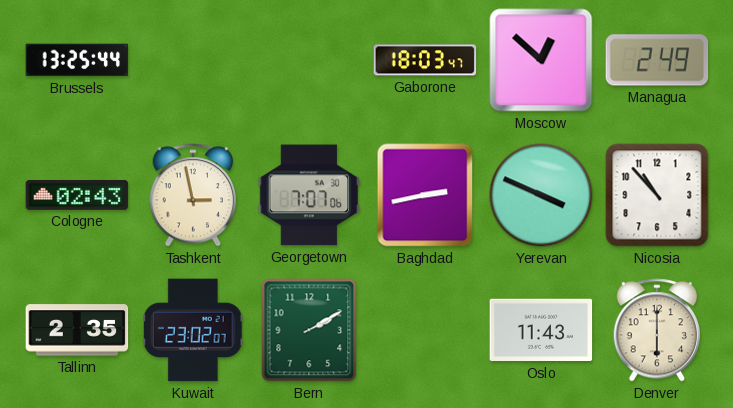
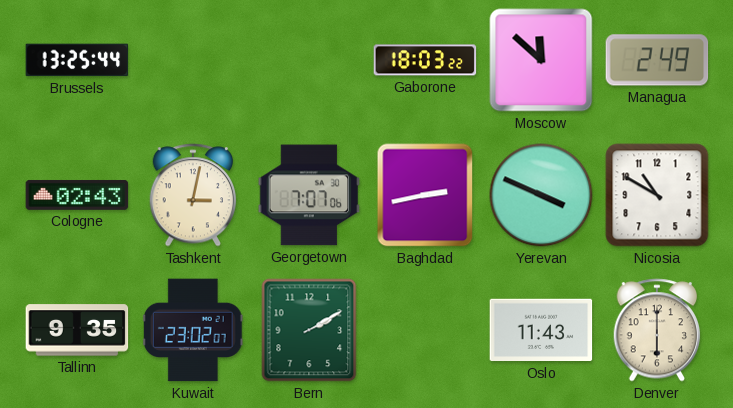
Gaborone: 18:03:47 -> 18:03:22 (425, 60)
Moscow: 12:52 -> 11:52 (541, 60)
Tashkent: 2:58 -> 3:02 (193, 195)
Nicosia: 10:53 -> 10:50 (657, 195)
Tallinn: 2:35 -> 9:35 (77, 330)
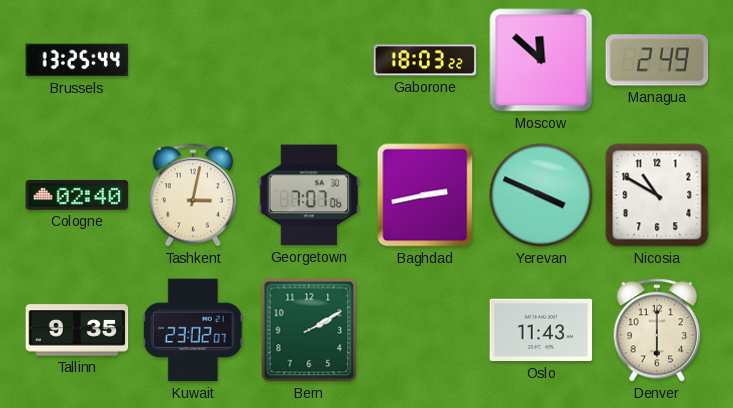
Cologne: 02:43 -> 02:40 (77, 195)
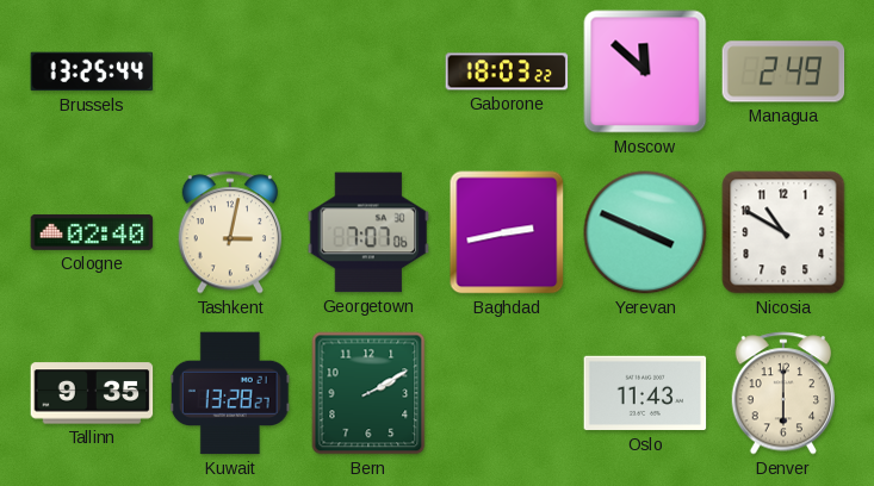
Kuwait: 23:02 -> 13:28 (230, 393)
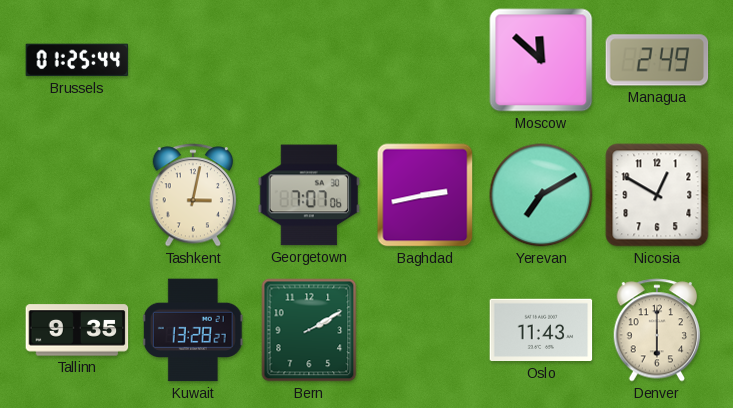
Brussels: 13:25 -> 01:25 (77, 60)
Gaborone: 18:03 -> none (507, 71)
Cologne: 02:40 -> none (92, 232)
Yerevan: 3:49 -> 7:10 (541, 195)
Nicosia: 10:50 -> 12:50 (657, 195)
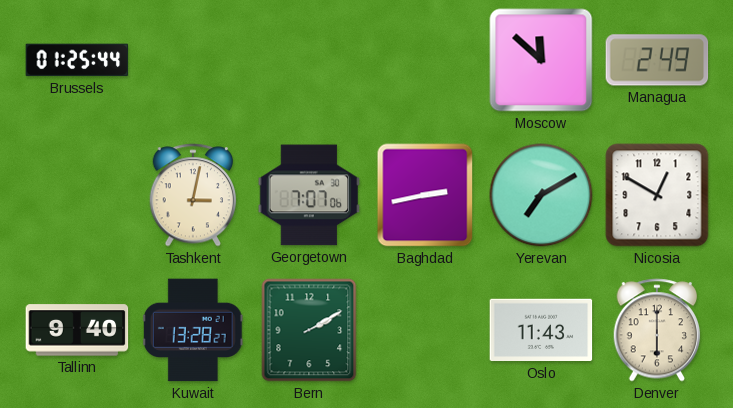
Tallinn: 9:35 -> 9:40 (77, 330)
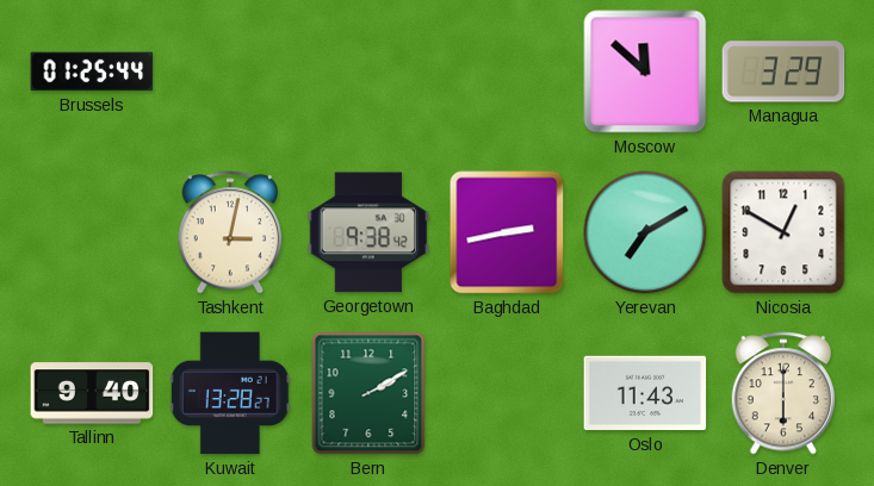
Managua: 2:49 -> 3:29 (783, 71)
Georgetown: 7:07 -> 9:38 (368, 232)
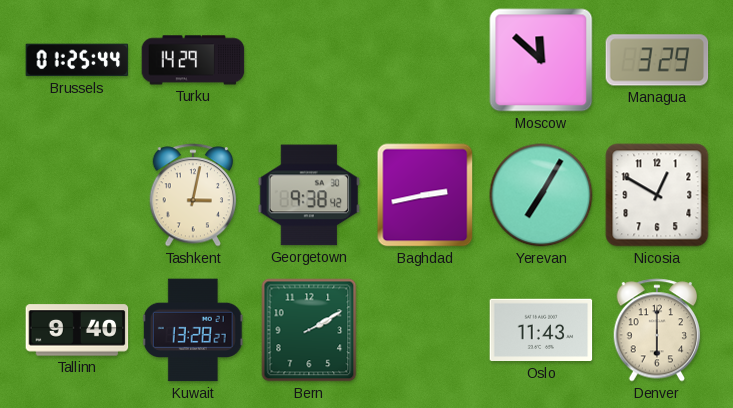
Turku: none -> 14:29 (193, 60)
Yerevan: 7:10 -> 7:05 (541, 195)
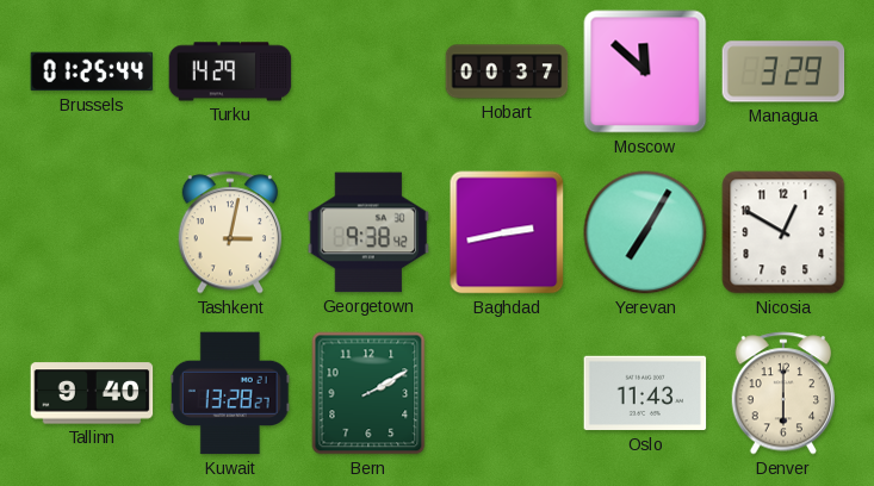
Hobart: none -> 00:37 (507, 71)
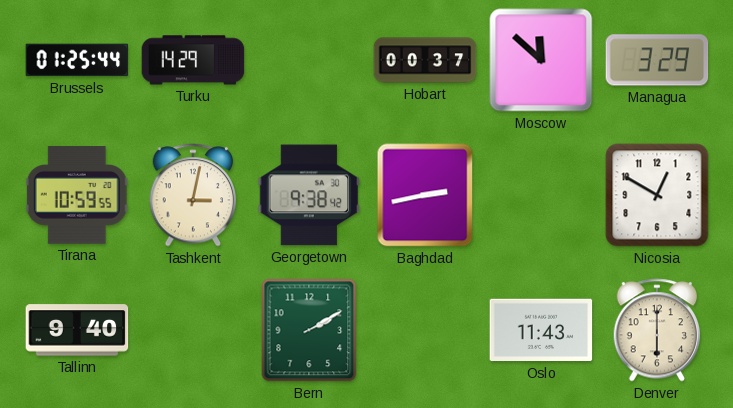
Tirana: none -> 10:59 (77, 195)
Yerevan: 7:05 -> none (645, 232)
Kuwait: 13:28 -> none (230, 393)
